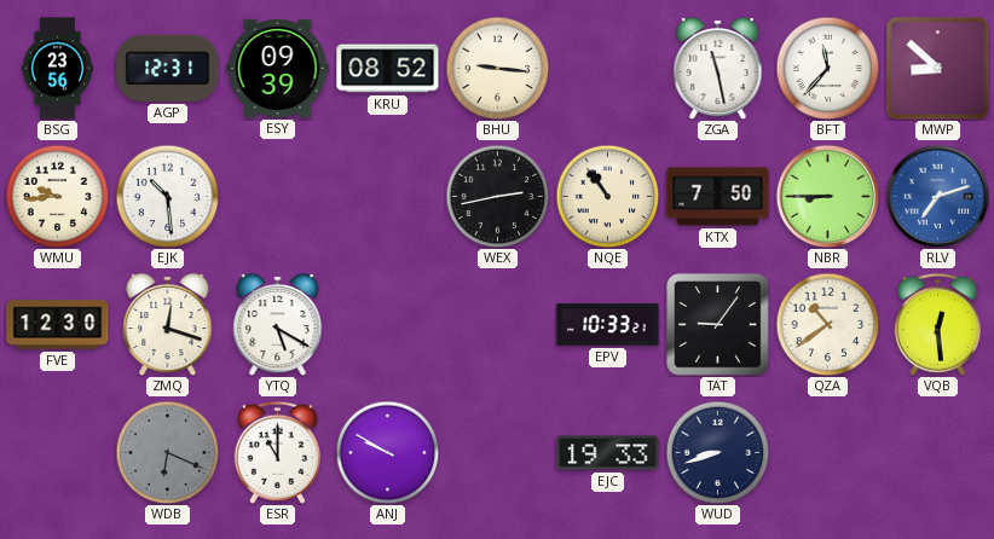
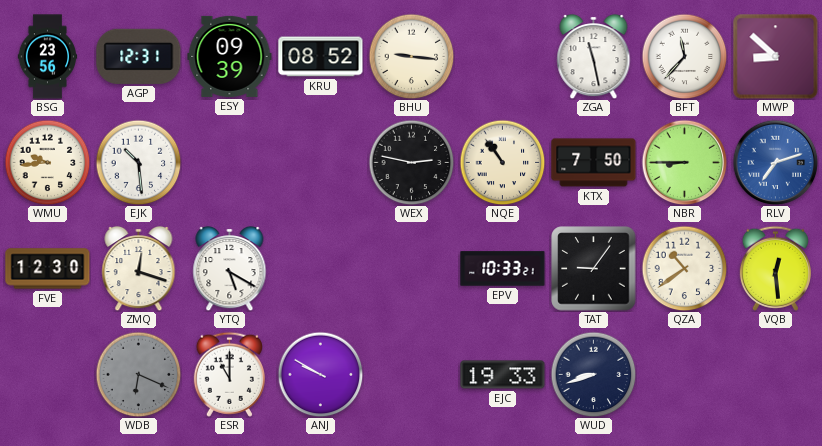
WEX: 2:43 -> 2:47 (411, 162)
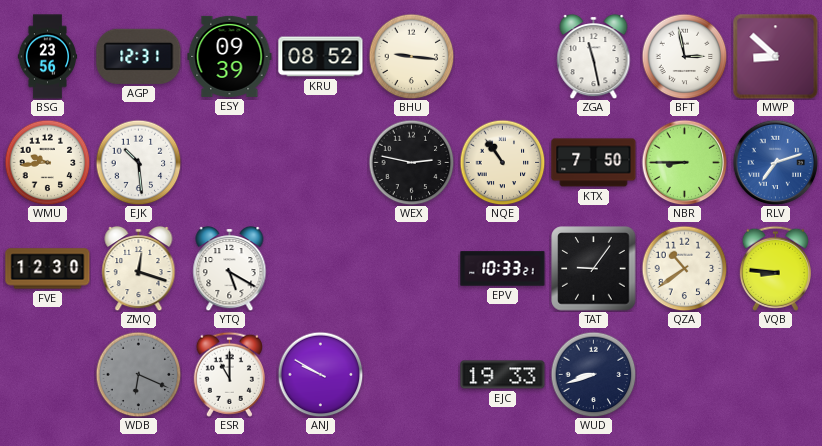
BFT: 11:37 -> 2:58 (684, 56)
VQB: 12:29 -> 8:46 (775, 268)
